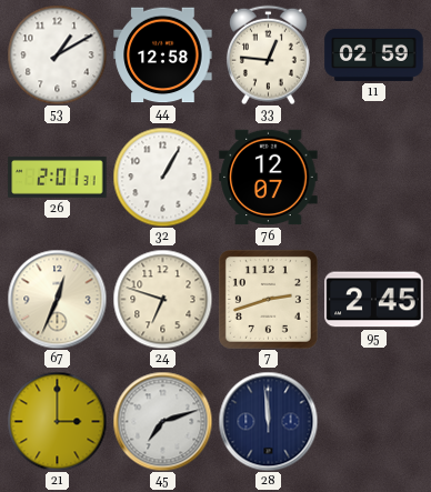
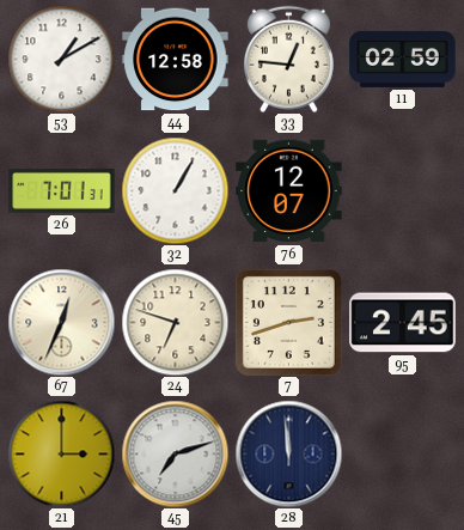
26: 2:01 -> 7:01 (62, 191)
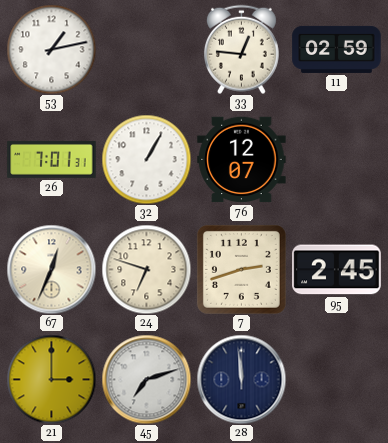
53: 1:10 -> 1:13 (51, 49)
44: 12:58 -> none (176, 60)
